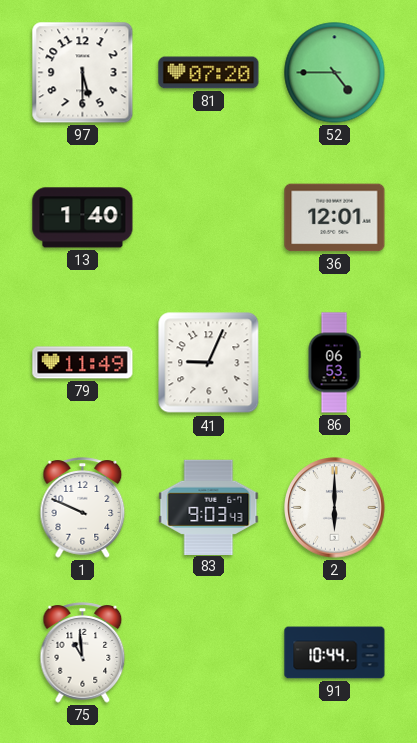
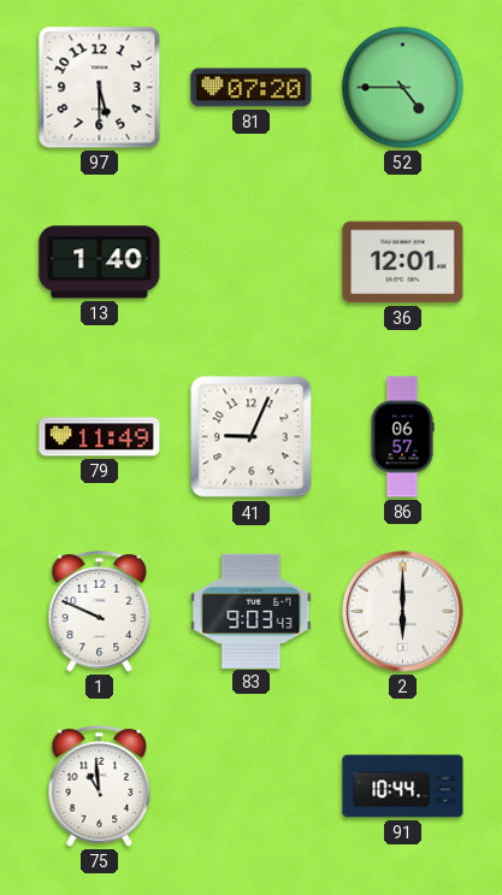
86: 06:53 -> 06:57 (402, 437)
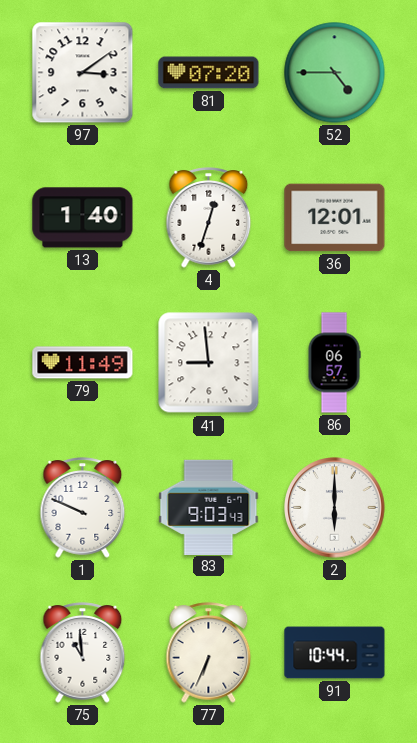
97: 5:30 -> 3:09 (83, 73)
4: none -> 12:33 (209, 218)
41: 9:04 -> 8:59 (209, 363)
77: none -> 6:34 (209, 653)
